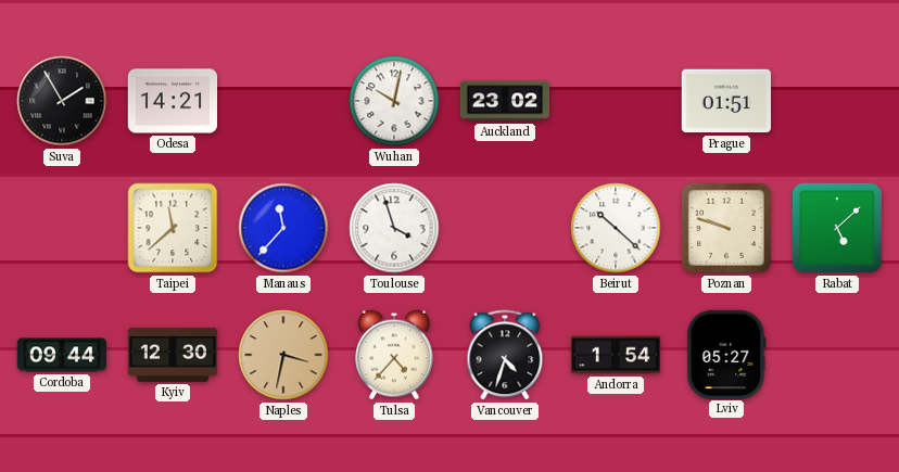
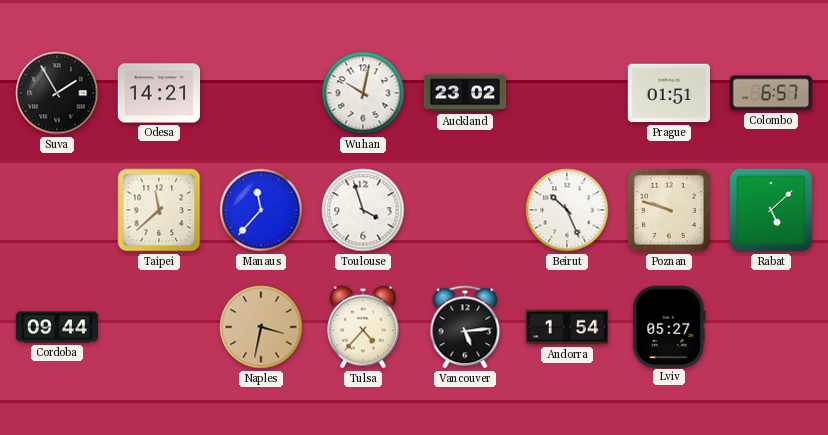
Colombo: none -> 6:57 (771, 93)
Beirut: 10:22 -> 10:26 (567, 210)
Kyiv: 12:30 -> none (173, 355)
Vancouver: 4:33 -> 5:14 (465, 327)
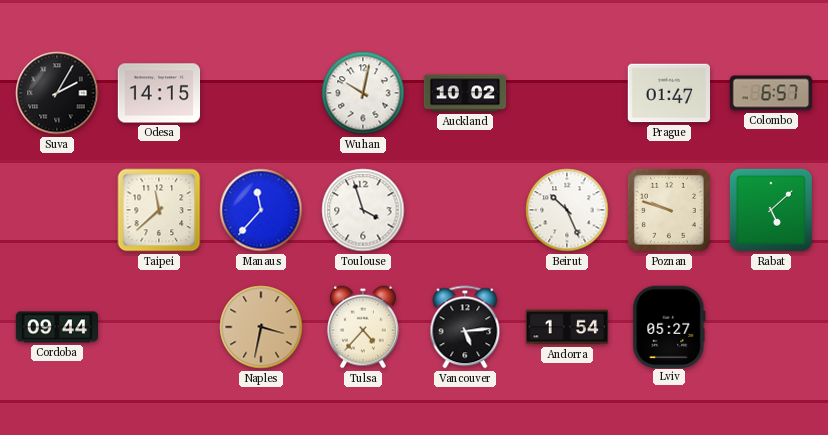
Suva: 1:55 -> 2:05 (57, 93)
Odesa: 14:21 -> 14:15 (159, 93)
Auckland: 23:02 -> 10:02 (465, 93)
Prague: 01:51 -> 01:47 (669, 93)
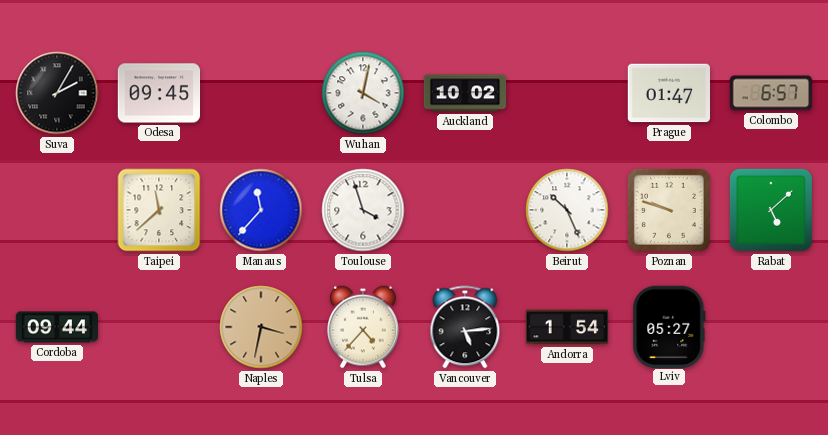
Odesa: 14:15 -> 09:45 (159, 93)
Wuhan: 10:02 -> 4:02 (363, 93)
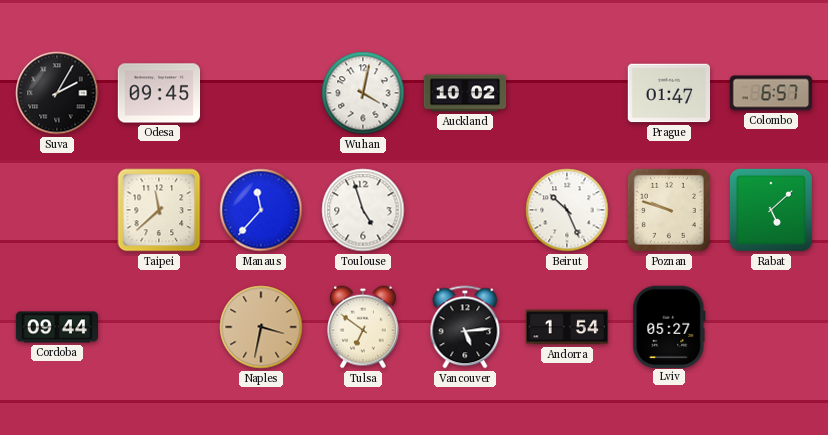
Toulouse: 3:57 -> 4:57 (363, 210)
Tulsa: 4:37 -> 6:51 (364, 327)
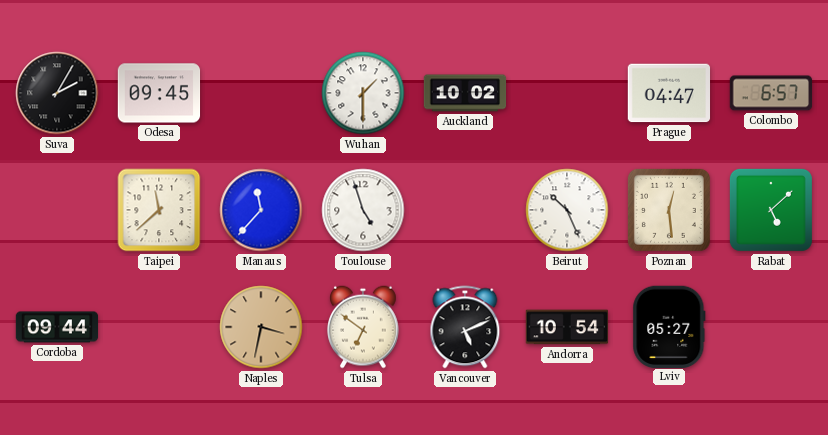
Wuhan: 4:02 -> 1:30 (363, 93)
Prague: 01:47 -> 04:47 (669, 93)
Poznan: 9:48 -> 12:29 (669, 210)
Vancouver: 5:14 -> 5:11 (465, 327)
Andorra: 1:54 -> 10:54 (567, 327)
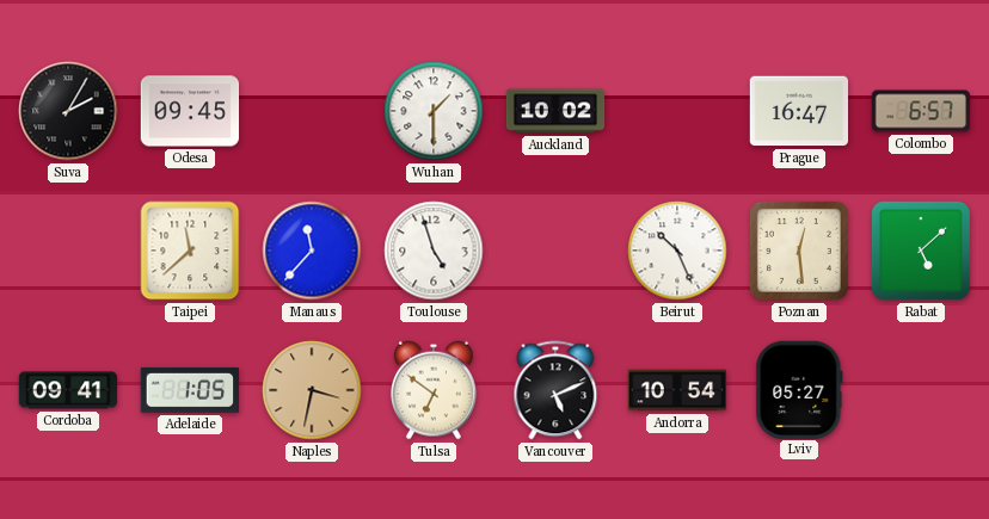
Prague: 04:47 -> 16:47 (799, 111)
Cordoba: 09:44 -> 09:41 (68, 390)
Adelaide: none -> 1:05 (189, 390)
